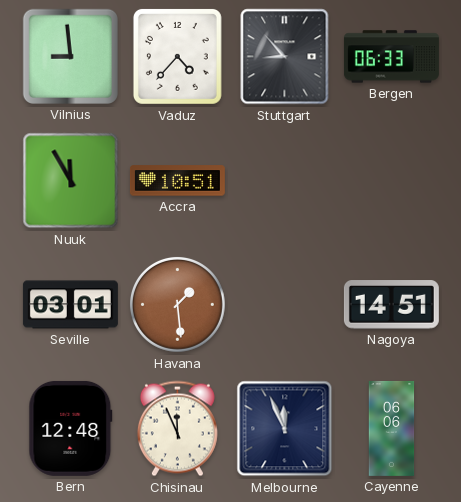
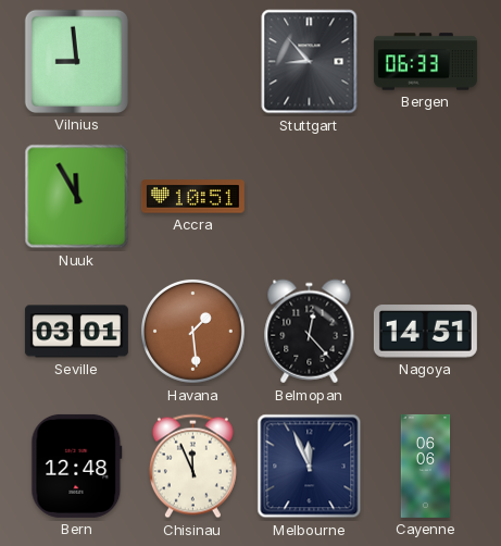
Vaduz: 4:37 -> none (177, 56)
Belmopan: none -> 12:23 (310, 332)
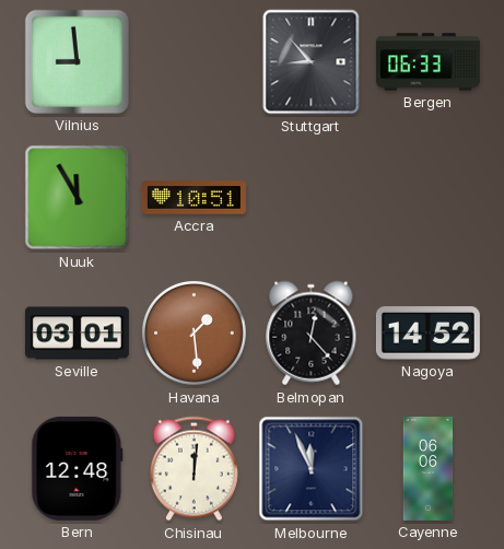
Nagoya: 14:51 -> 14:52 (427, 334)
Chisinau: 11:56 -> 12:01 (194, 469)
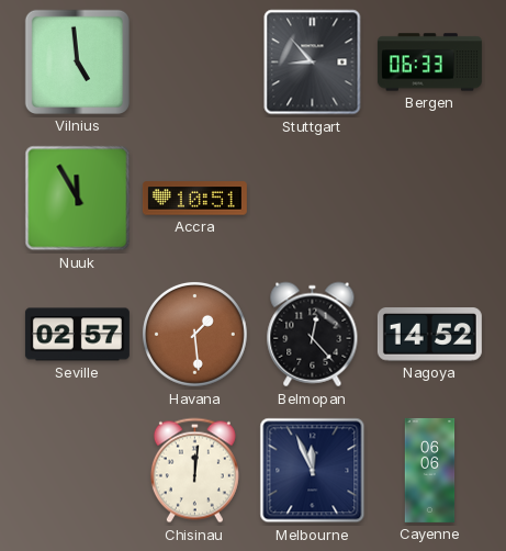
Vilnius: 8:59 -> 4:59 (77, 61)
Seville: 03:01 -> 02:57 (77, 335)
Bern: 12:48 -> none (78, 468)
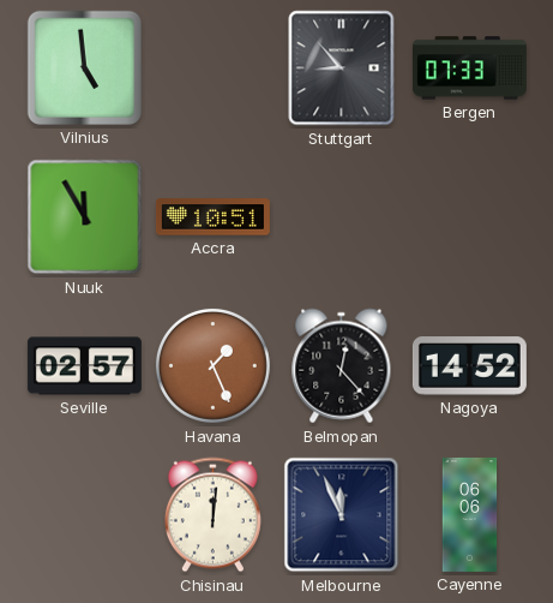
Bergen: 06:33 -> 07:33 (469, 68)
Havana: 1:29 -> 1:26 (212, 365)
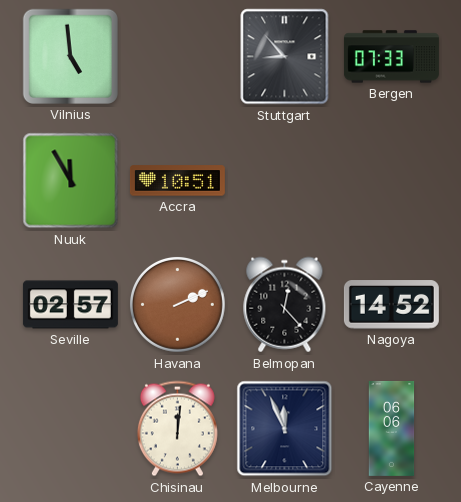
Havana: 1:26 -> 2:11 (177, 304)
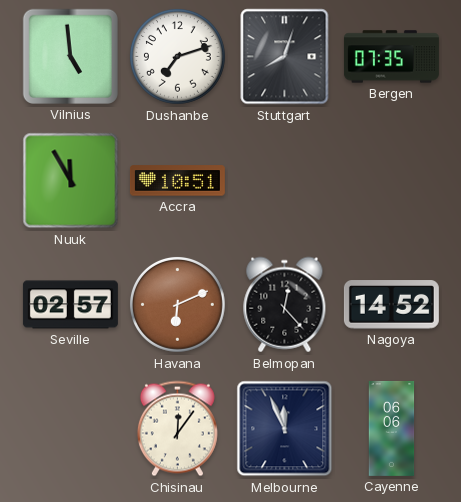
Dushanbe: none -> 7:12 (177, 56)
Stuttgart: 8:53 -> 8:03 (285, 57)
Bergen: 07:33 -> 07:35 (391, 57)
Havana: 2:11 -> 6:11 (177, 304)
Chisinau: 12:01 -> 12:06 (177, 429)
